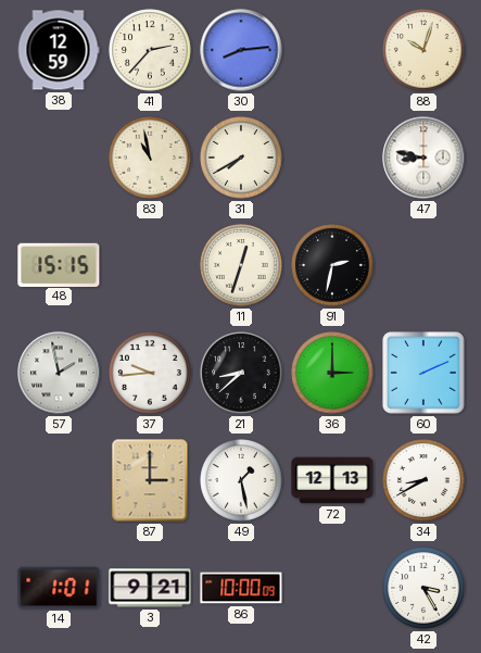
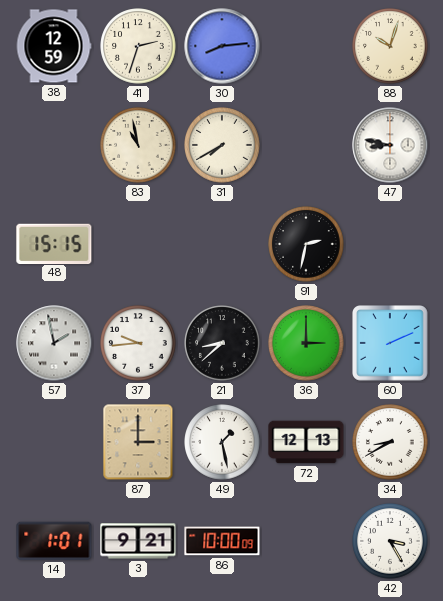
41: 2:37 -> 2:33 (138, 46)
11: 12:33 -> none (241, 265)
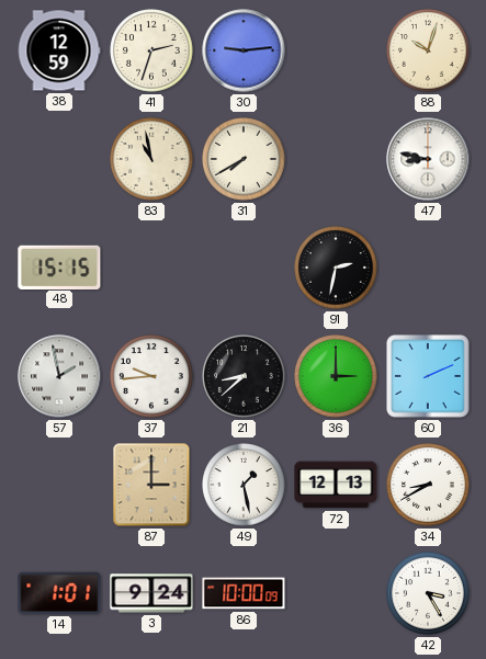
30: 8:14 -> 9:14 (244, 50)
3: 9:21 -> 9:24 (151, 593)
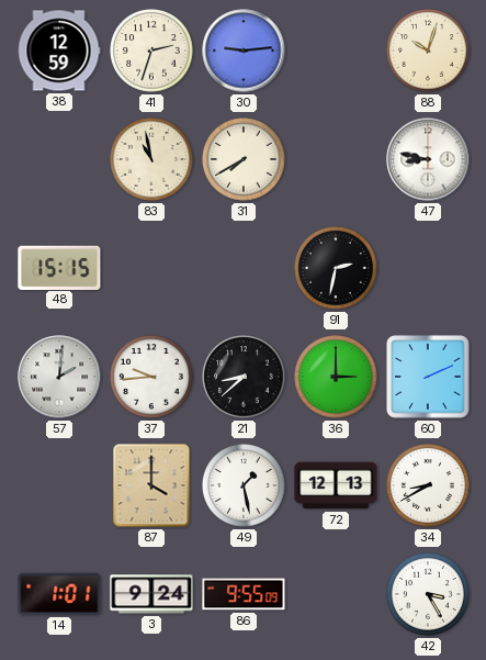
57: 1:58 -> 2:01 (59, 377)
87: 3:00 -> 4:00 (151, 485)
86: 10:00 -> 9:55 (244, 594)
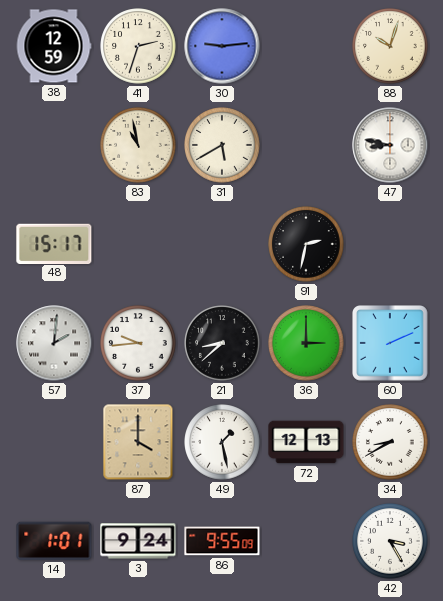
31: 7:40 -> 5:40 (222, 145)
48: 15:15 -> 15:17 (54, 243)
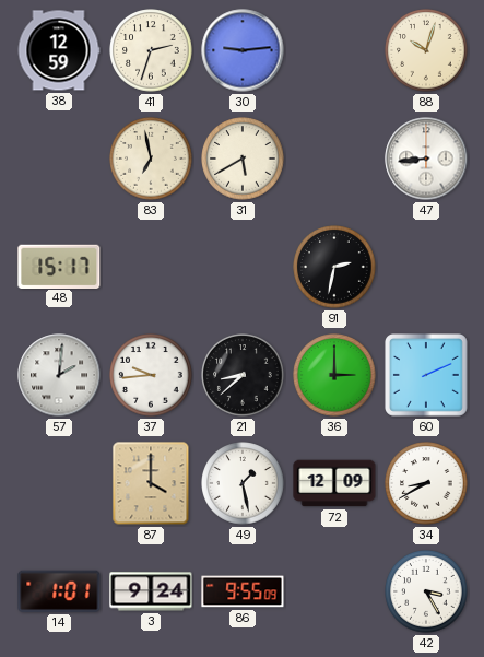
83: 10:58 -> 6:58 (151, 159)
47: 8:47 -> 8:44 (426, 159)
72: 12:13 -> 12:09 (334, 483)
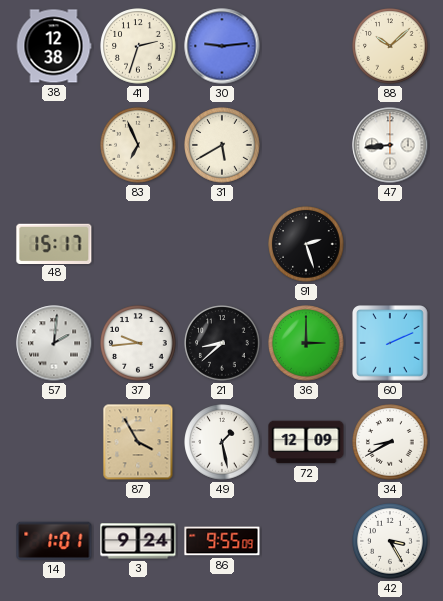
38: 12:59 -> 12:38 (54, 46)
88: 10:03 -> 10:08 (390, 46)
83: 6:58 -> 6:56 (138, 145)
91: 2:32 -> 2:27 (306, 244)
87: 4:00 -> 3:55 (138, 442)
